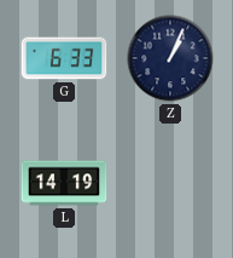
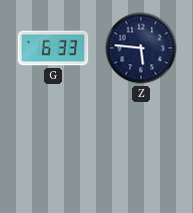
Z: 1:04 -> 5:46 (141, 48)
L: 14:19 -> none (64, 183)
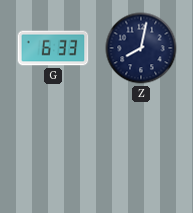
Z: 5:46 -> 8:02 (141, 48)
